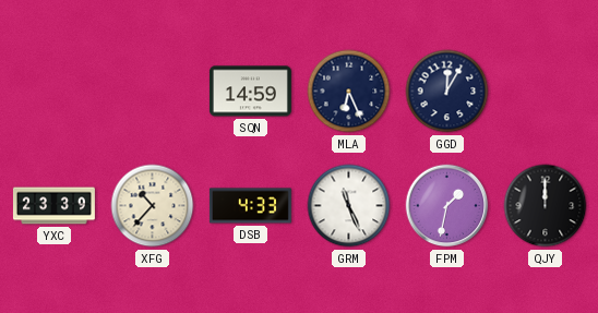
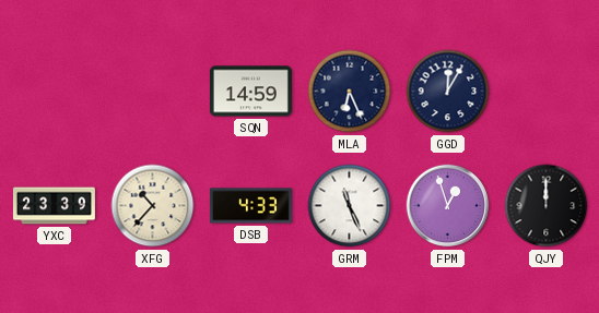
FPM: 1:32 -> 12:57 (448, 206)
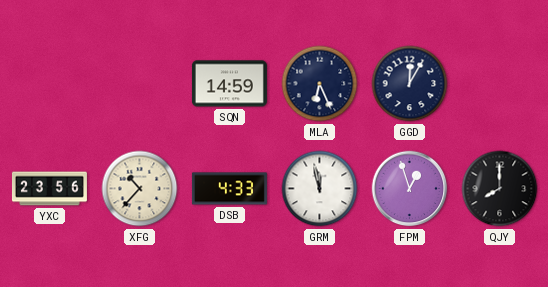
YXC: 23:39 -> 23:56 (49, 189)
GRM: 11:26 -> 11:58 (320, 189)
QJY: 12:00 -> 8:00 (500, 189)
